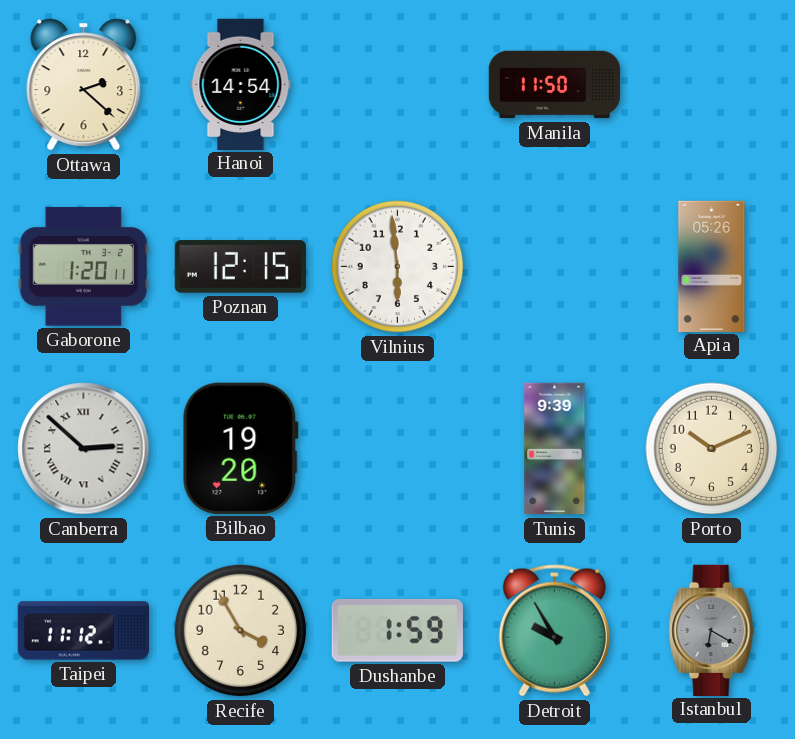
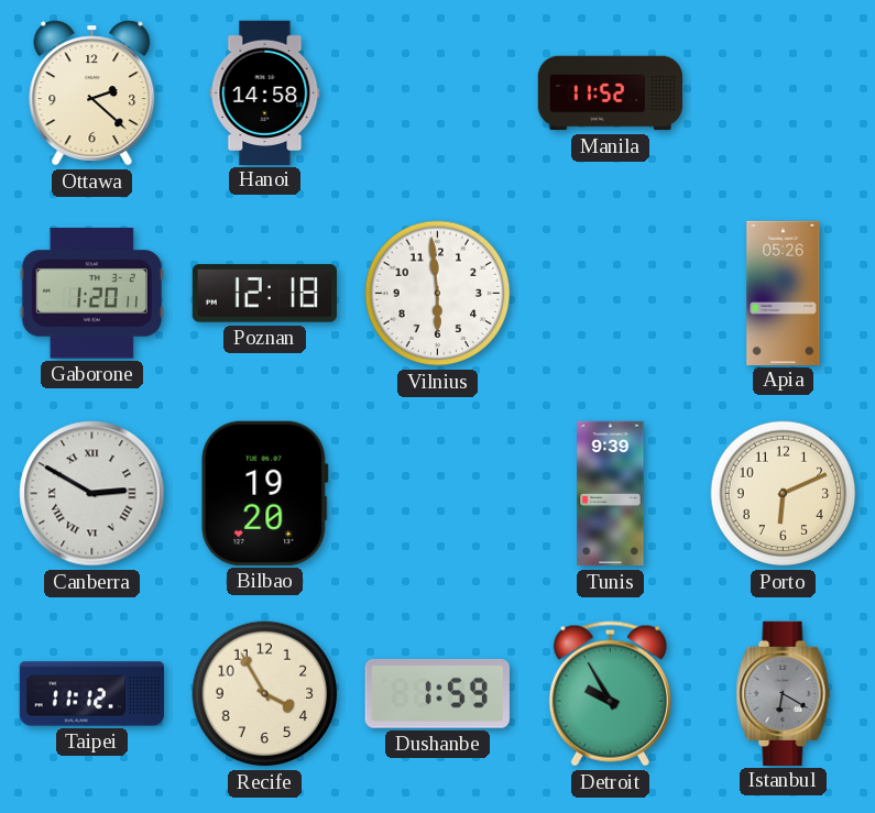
Hanoi: 14:54 -> 14:58 (265, 92)
Manila: 11:50 -> 11:52 (611, 94)
Poznan: 12:15 -> 12:18 (264, 294)
Canberra: 2:52 -> 2:50 (92, 494)
Porto: 10:11 -> 6:11 (784, 494)
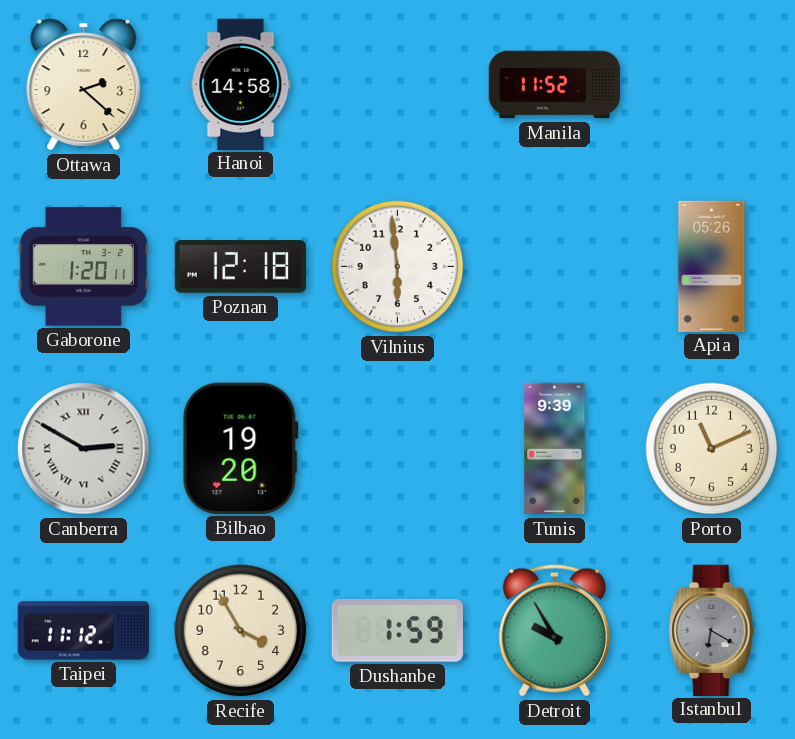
Porto: 6:11 -> 11:11 (712, 449)
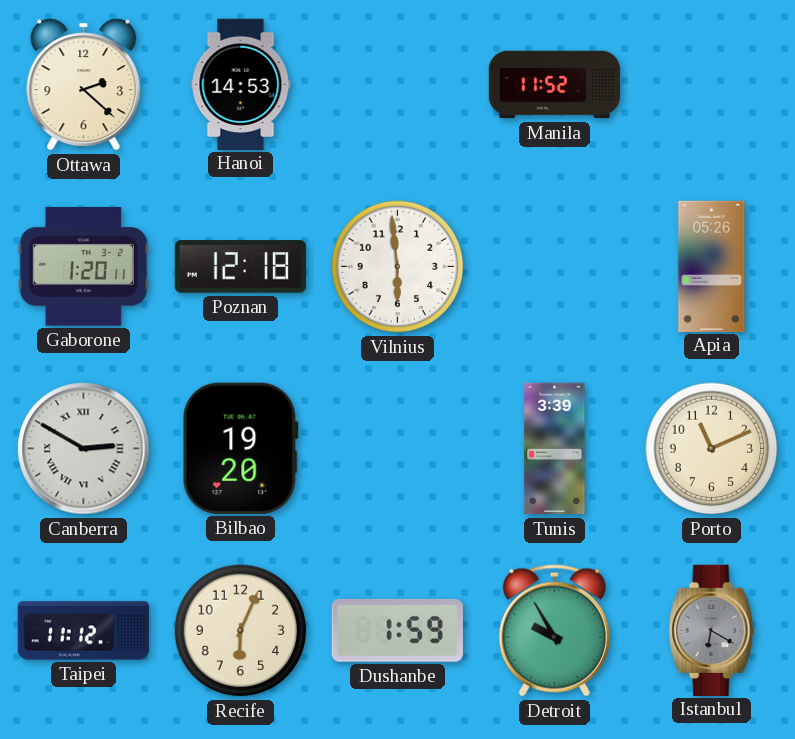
Hanoi: 14:58 -> 14:53 (241, 84)
Tunis: 9:39 -> 3:39 (555, 449)
Recife: 3:55 -> 6:04 (241, 631)
